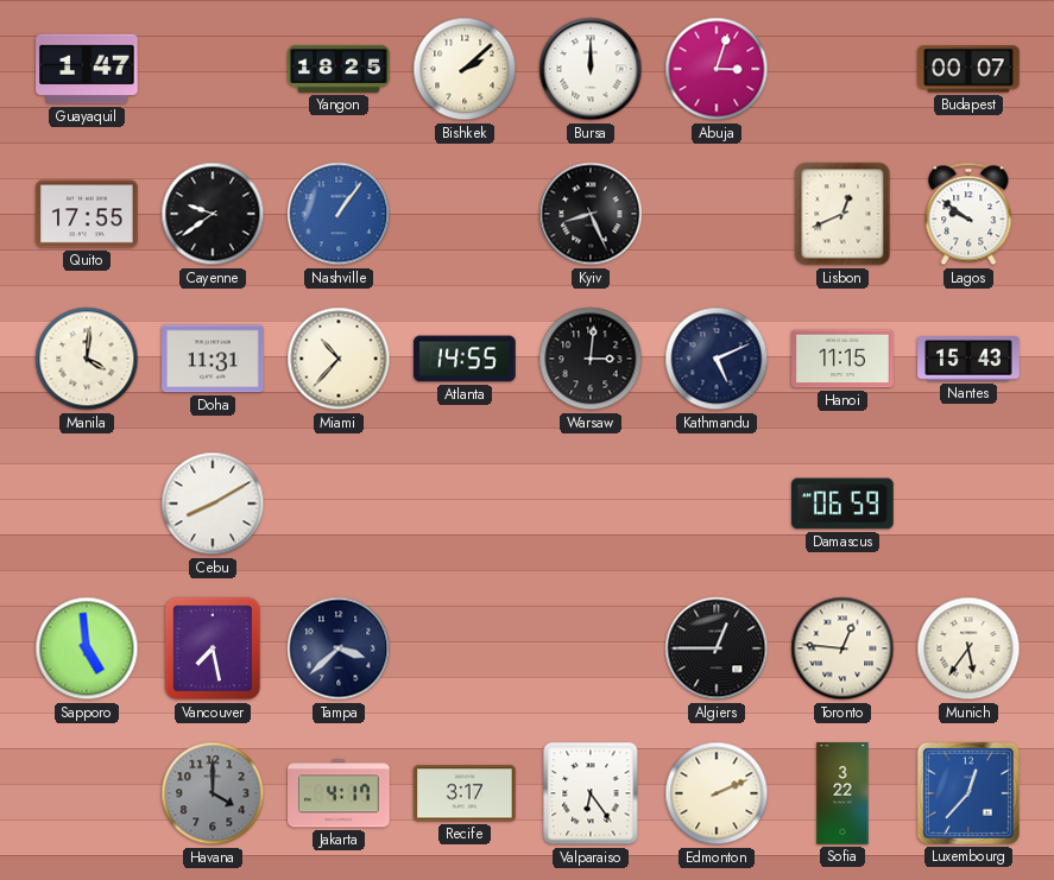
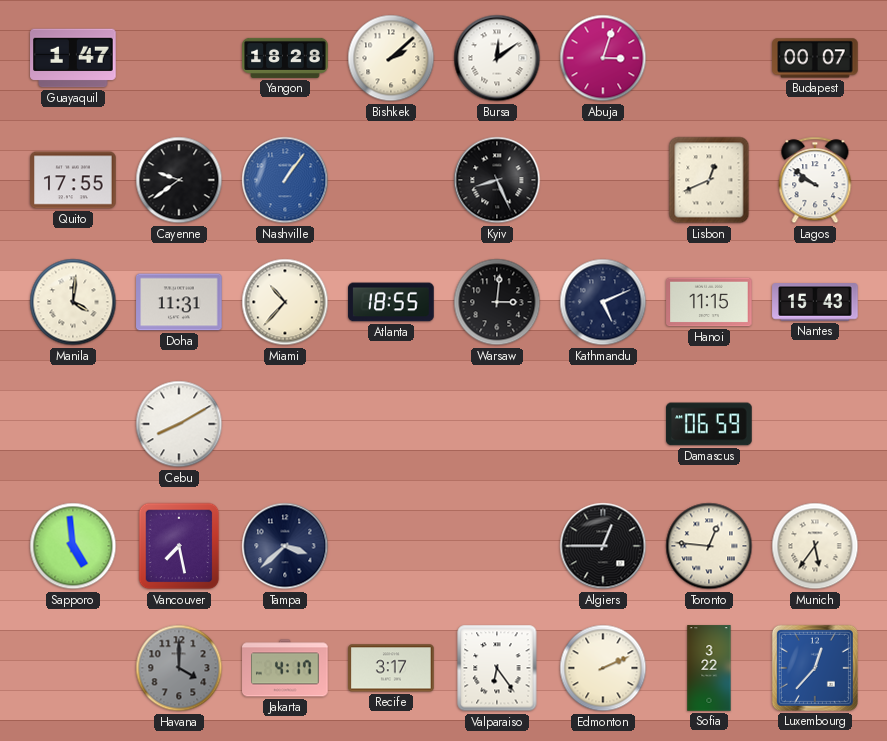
Yangon: 18:25 -> 18:28 (285, 58)
Bursa: 12:00 -> 12:09 (497, 58)
Atlanta: 14:55 -> 18:55 (391, 302)
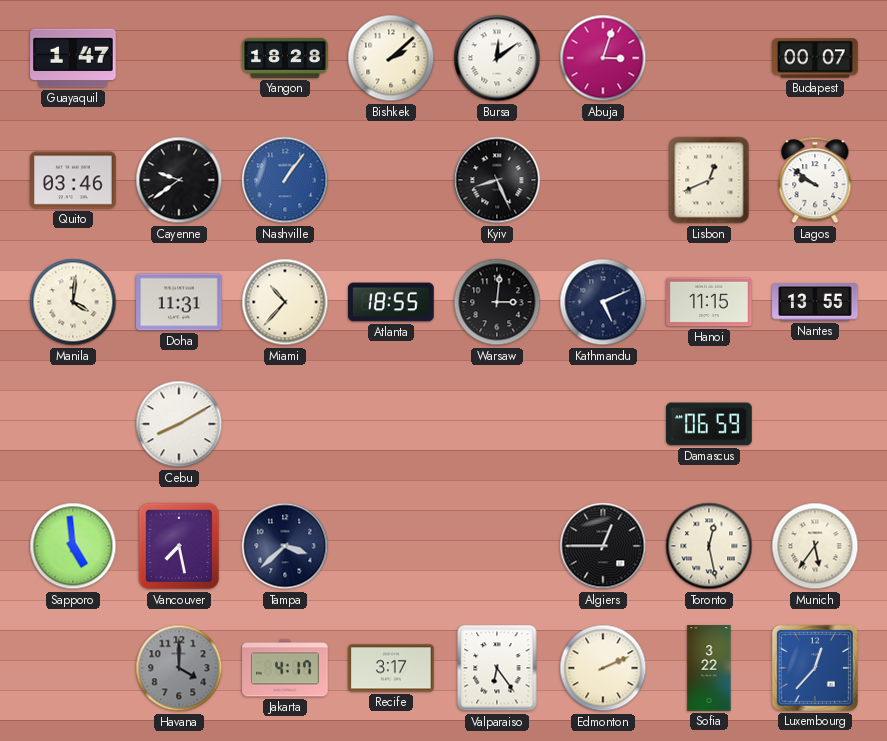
Quito: 17:55 -> 03:46 (73, 180)
Nantes: 15:43 -> 13:55 (815, 302)
Toronto: 12:46 -> 12:28 (709, 546)
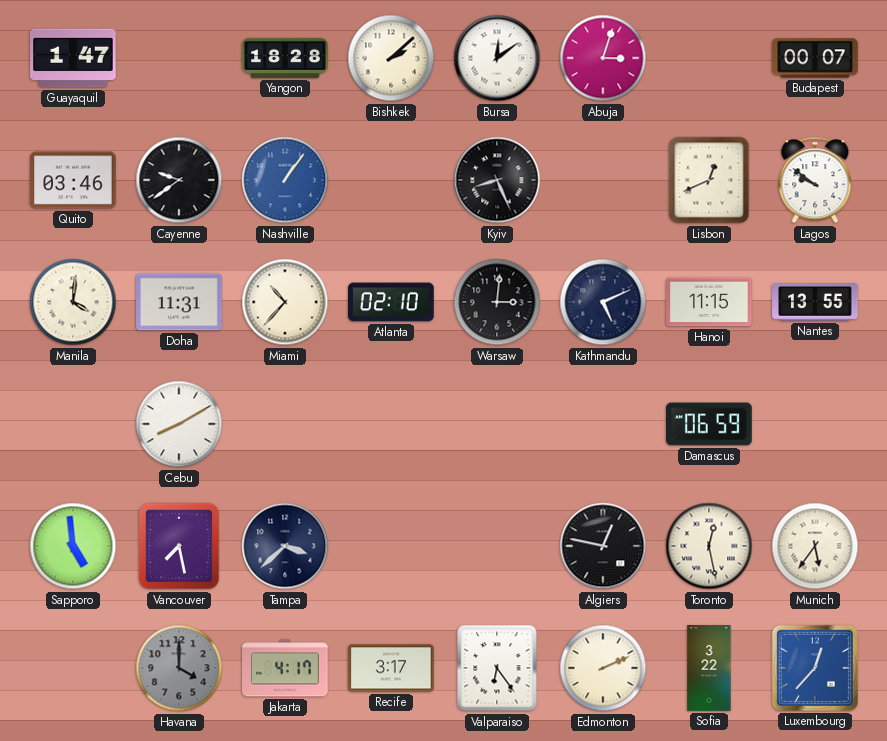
Atlanta: 18:55 -> 02:10 (391, 302)
Algiers: 12:45 -> 12:47 (603, 546)
